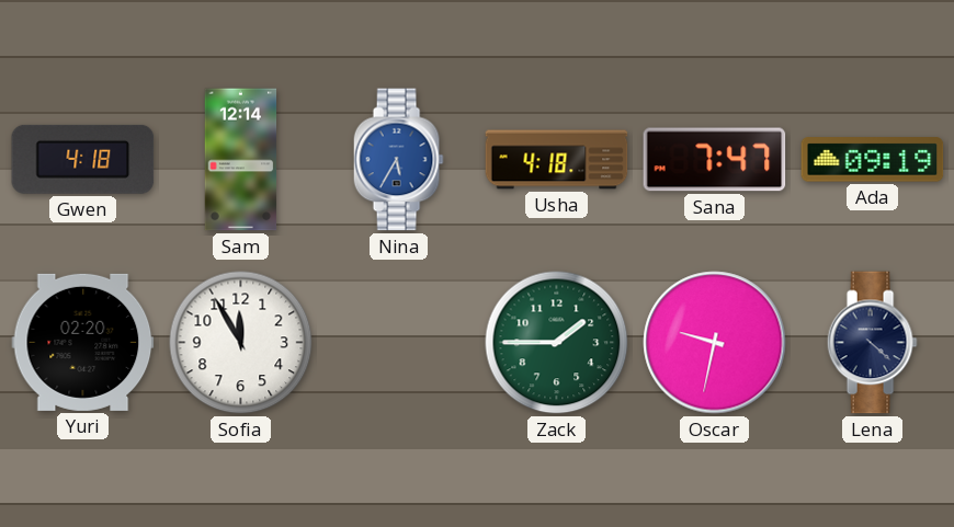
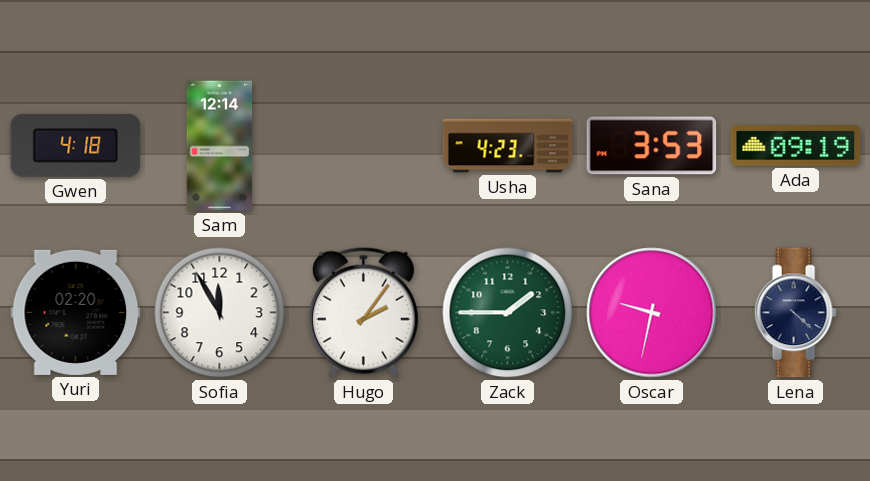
Nina: 5:35 -> none (398, 160)
Usha: 4:18 -> 4:23 (508, 146)
Sana: 7:47 -> 3:53 (652, 146)
Hugo: none -> 2:06 (363, 312)
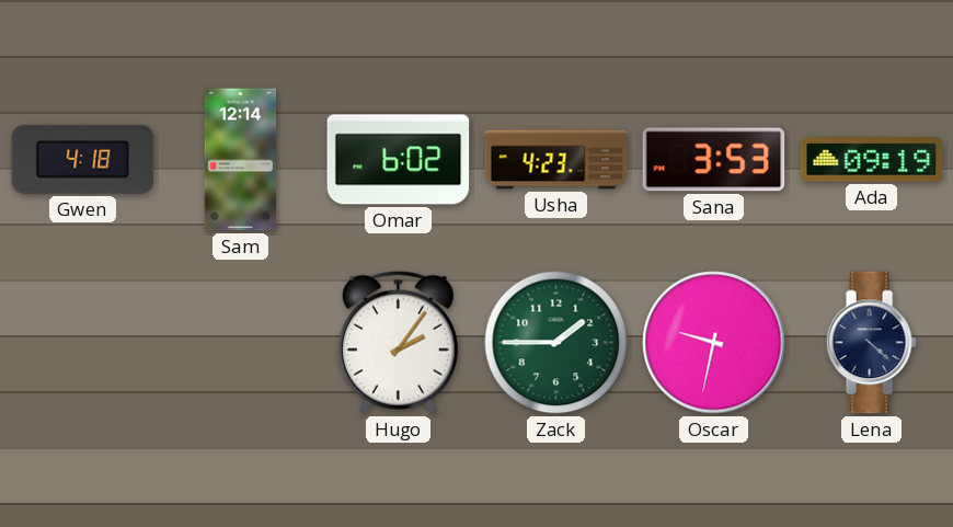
Omar: none -> 6:02 (399, 160)
Yuri: 02:20 -> none (76, 312)
Sofia: 11:55 -> none (220, 313)
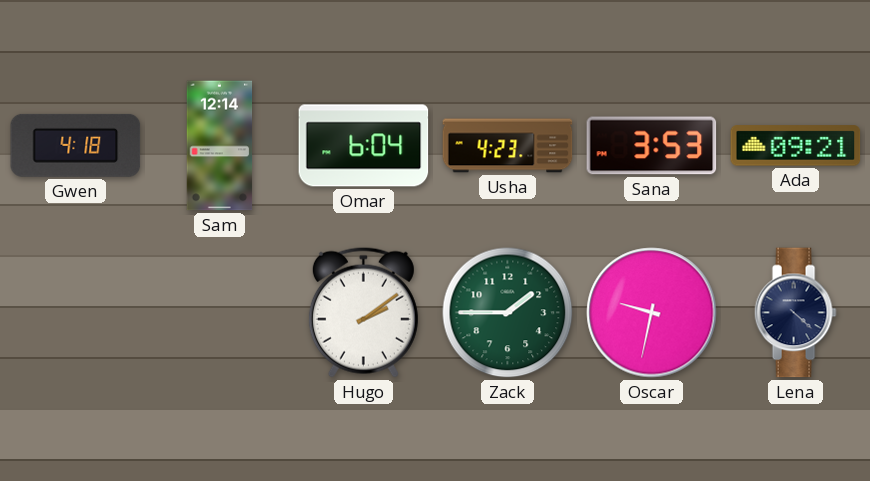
Omar: 6:02 -> 6:04 (364, 146)
Ada: 09:19 -> 09:21 (796, 146)
Hugo: 2:06 -> 2:09 (363, 312)
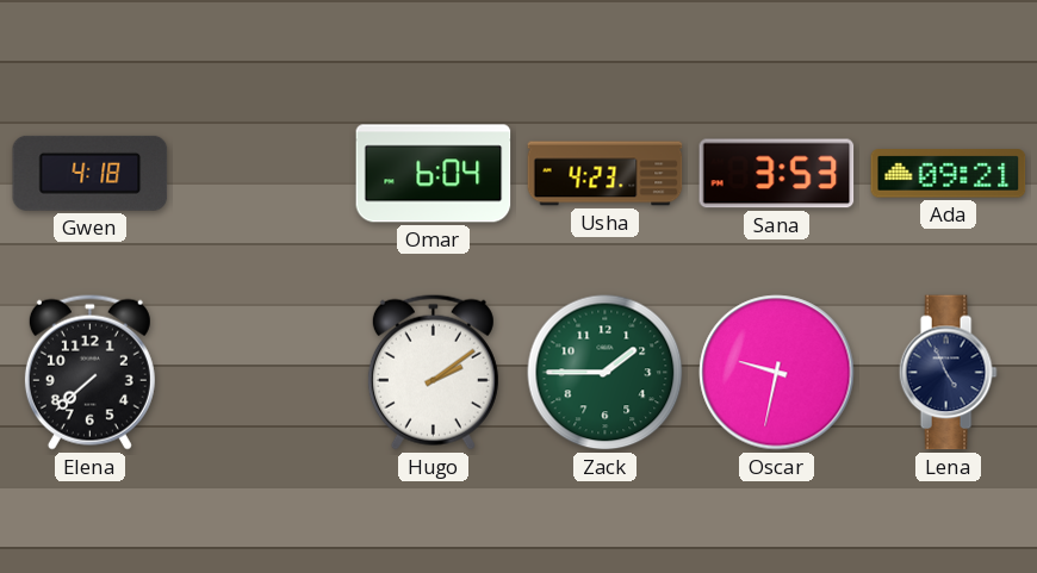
Sam: 12:14 -> none (220, 146)
Elena: none -> 7:38 (89, 372)
Lena: 4:22 -> 4:56 (948, 373)
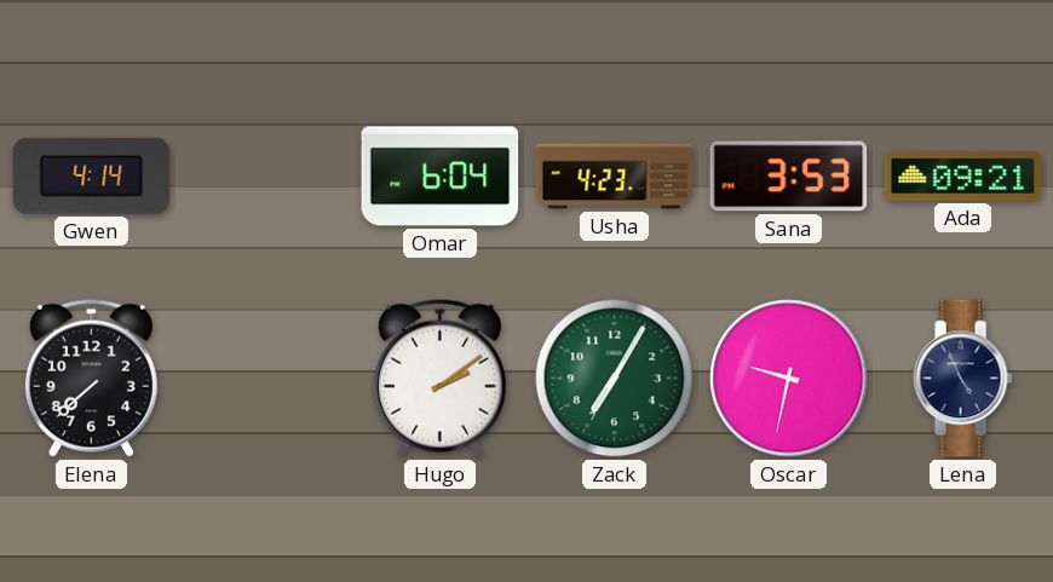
Gwen: 4:18 -> 4:14 (92, 175)
Zack: 1:45 -> 7:05 (615, 379)
